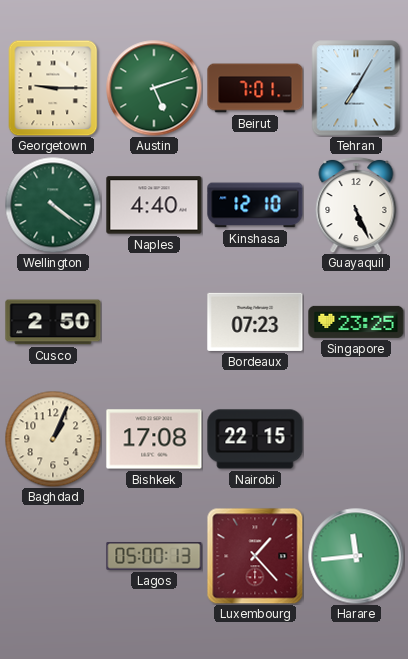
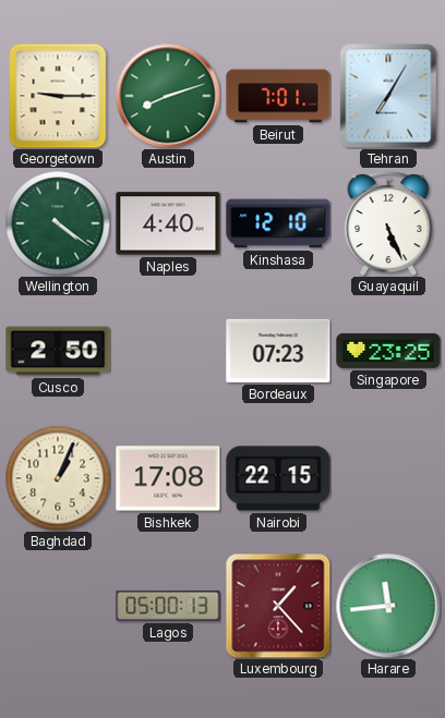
Austin: 5:12 -> 8:12 (168, 96)
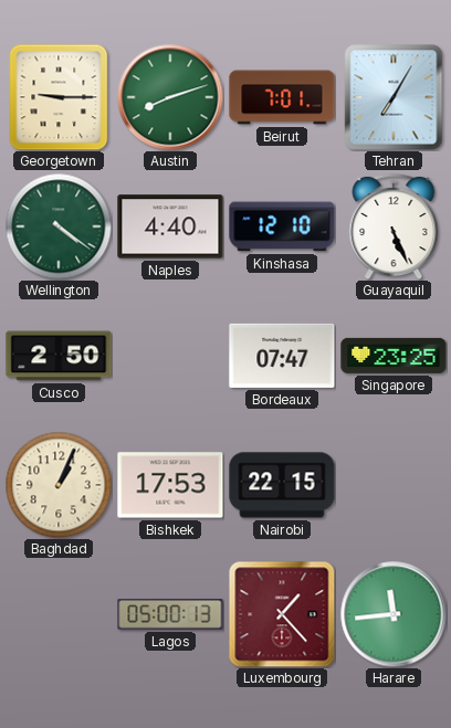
Bordeaux: 07:23 -> 07:47 (282, 356)
Bishkek: 17:08 -> 17:53 (170, 485)
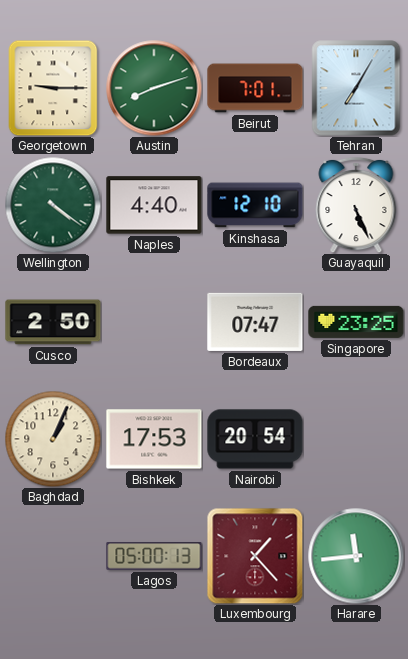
Nairobi: 22:15 -> 20:54 (255, 439)
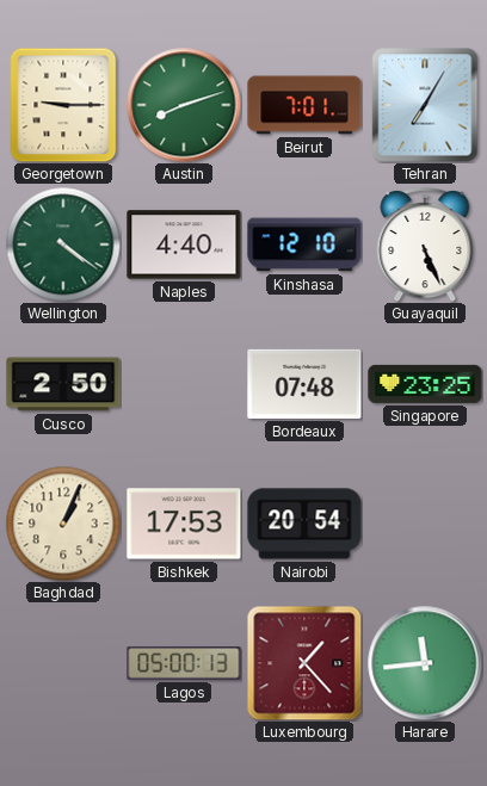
Bordeaux: 07:47 -> 07:48 (304, 384)
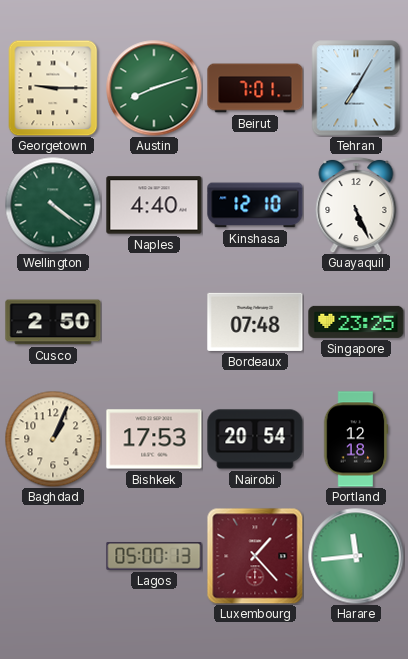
Portland: none -> 12:18 (356, 439)
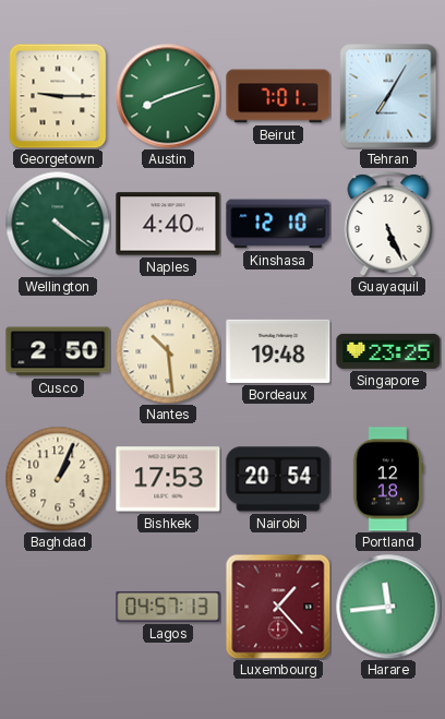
Nantes: none -> 10:29 (168, 351)
Bordeaux: 07:48 -> 19:48 (278, 351)
Lagos: 05:00 -> 04:57 (168, 608)
